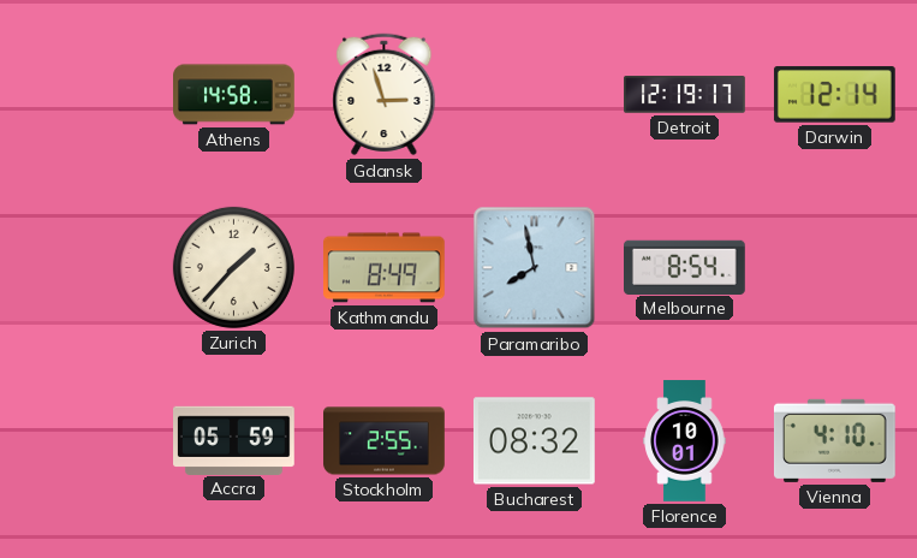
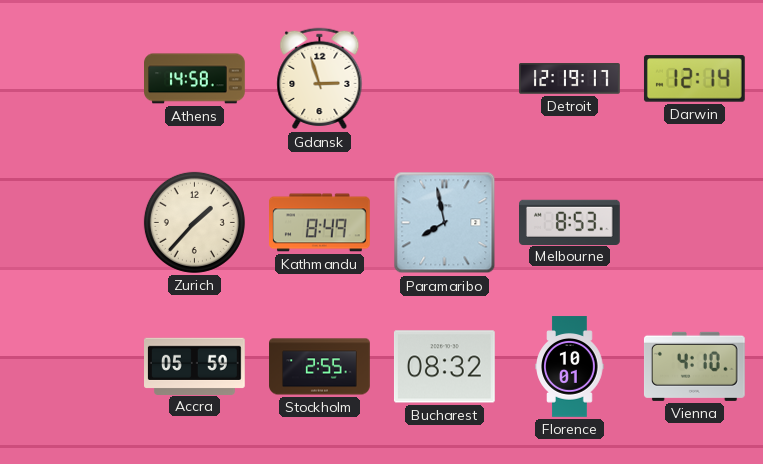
Melbourne: 8:54 -> 8:53 (570, 222)
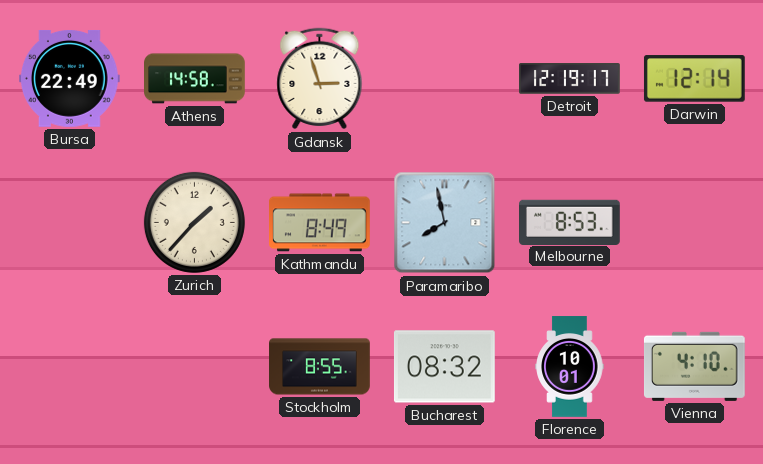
Bursa: none -> 22:49 (70, 78)
Accra: 05:59 -> none (195, 366)
Stockholm: 2:55 -> 8:55 (320, 367)
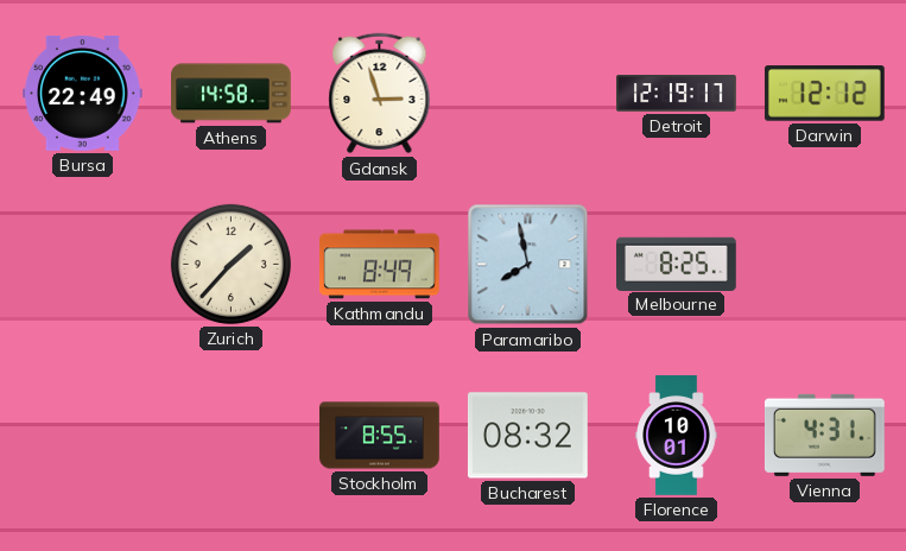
Darwin: 12:14 -> 12:12 (824, 94)
Melbourne: 8:53 -> 8:25 (677, 264)
Vienna: 4:10 -> 4:31 (824, 435)
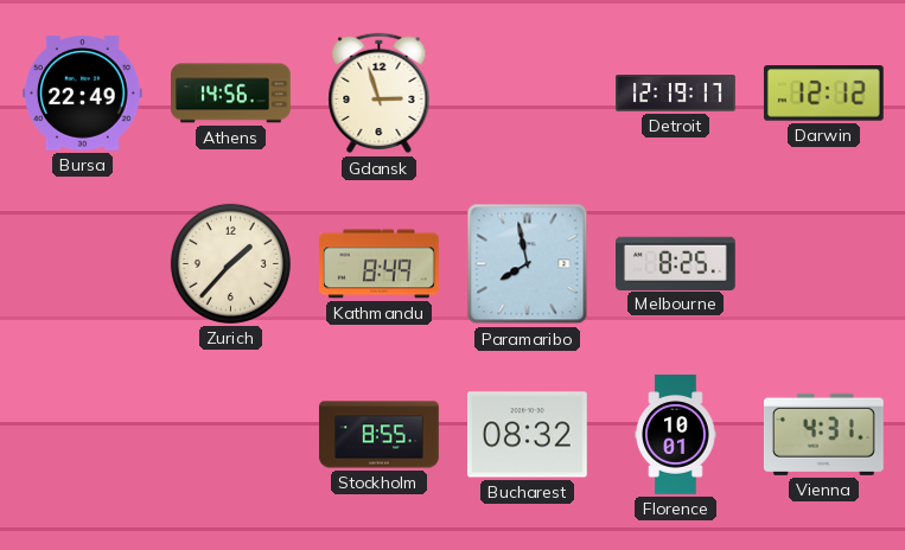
Athens: 14:58 -> 14:56 (231, 94)
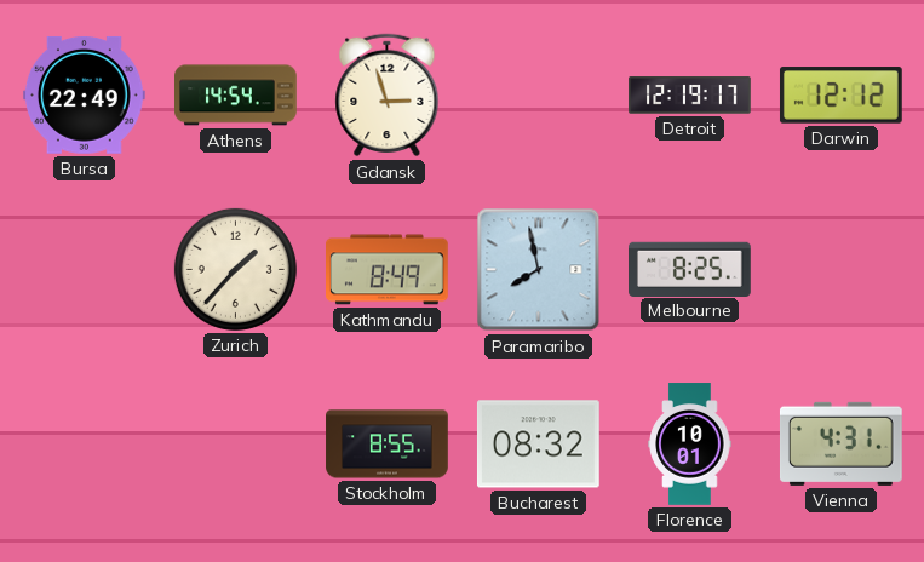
Athens: 14:56 -> 14:54 (236, 96)
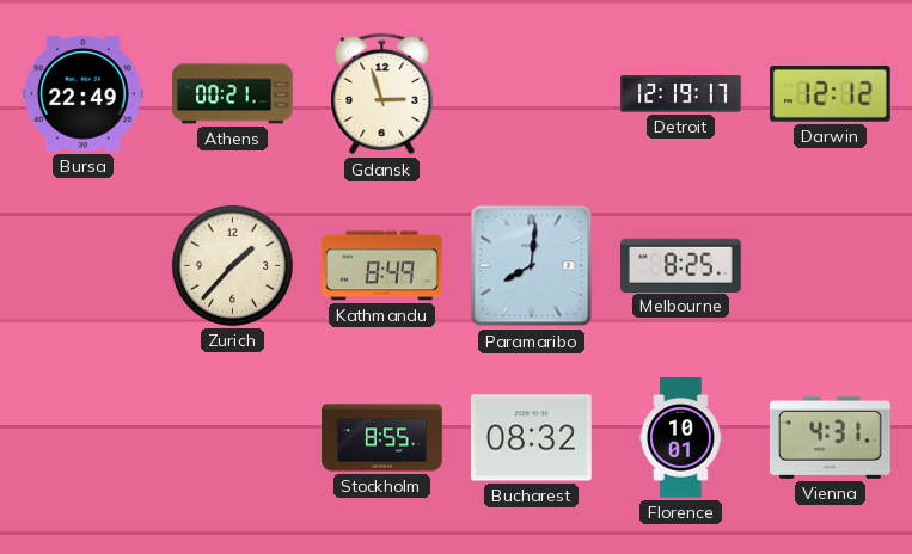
Athens: 14:54 -> 00:21 (233, 94)
Paramaribo: 7:58 -> 8:01 (532, 266)
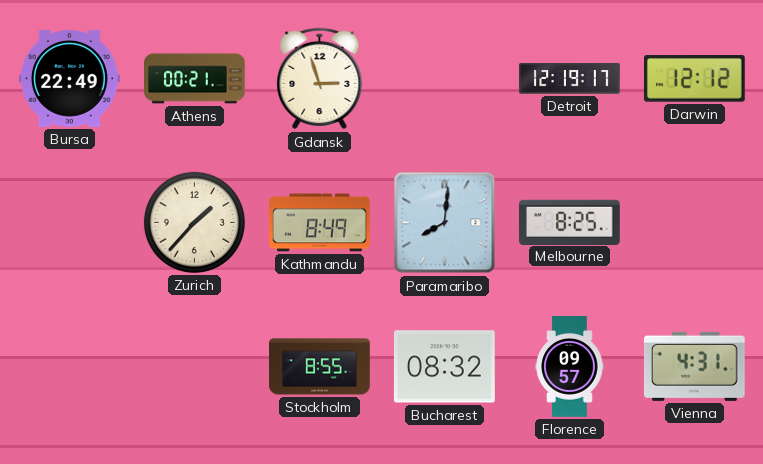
Florence: 10:01 -> 09:57 (570, 367)
